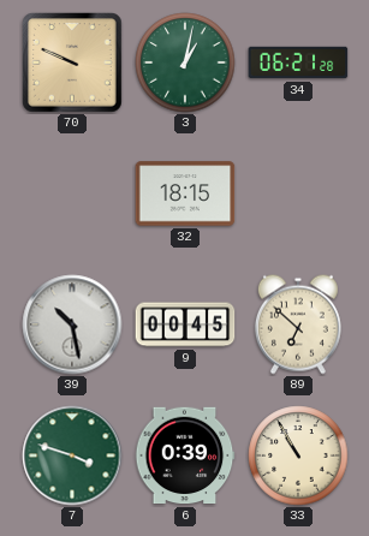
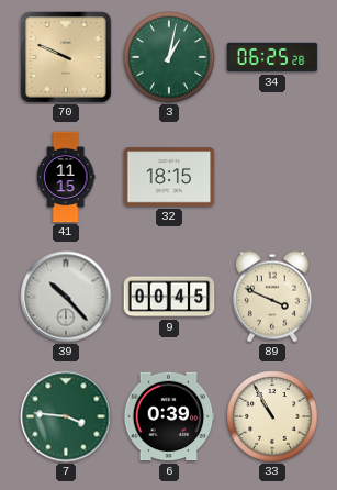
34: 06:21 -> 06:25 (272, 57)
41: none -> 11:15 (66, 177)
39: 10:28 -> 10:23 (66, 297)
89: 6:52 -> 3:49 (272, 297)
7: 3:48 -> 3:46 (66, 416)
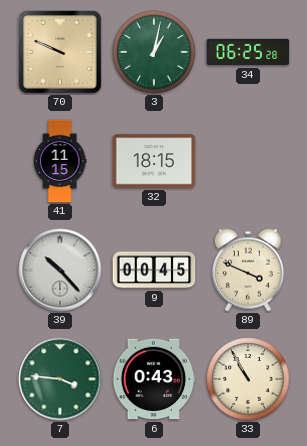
6: 0:39 -> 0:43 (154, 379)
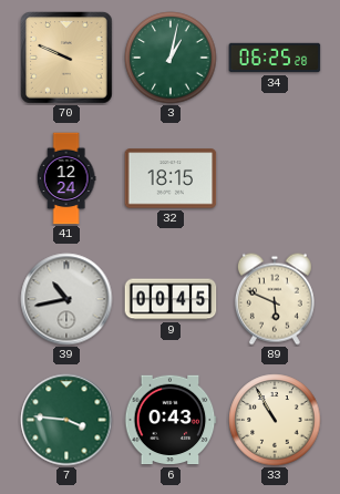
41: 11:15 -> 12:24 (66, 178)
39: 10:23 -> 10:43 (66, 299)
89: 3:49 -> 5:49 (275, 299)
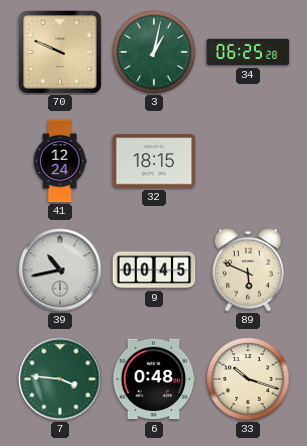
6: 0:43 -> 0:48 (154, 379)
33: 10:55 -> 10:18 (248, 379)
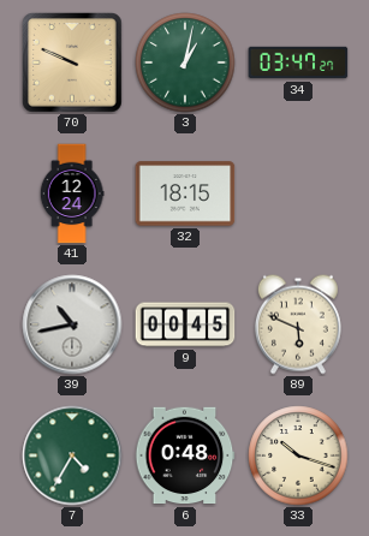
34: 06:25 -> 03:47 (298, 62)
7: 3:46 -> 4:35 (72, 455)
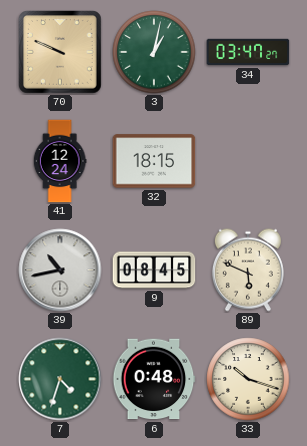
9: 00:45 -> 08:45 (154, 270)
7: 4:35 -> 4:33 (60, 379)
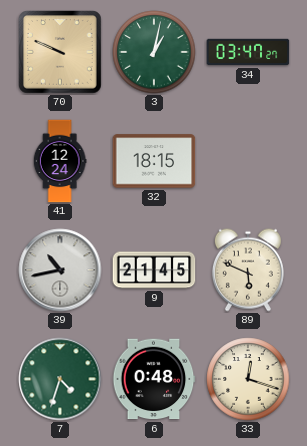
9: 08:45 -> 21:45 (154, 270)
33: 10:18 -> 12:18 (248, 379)
